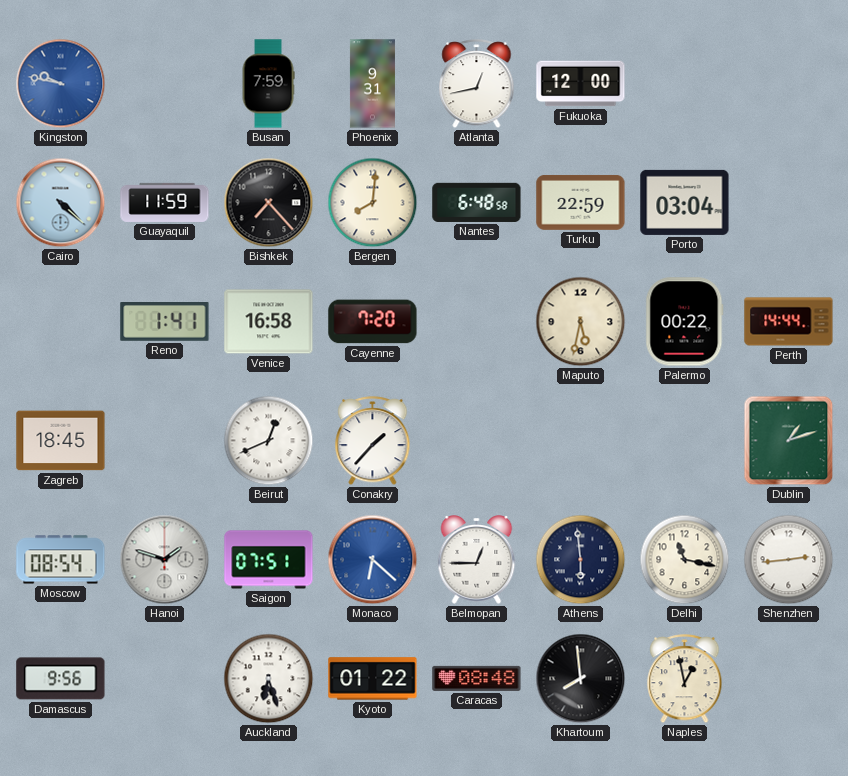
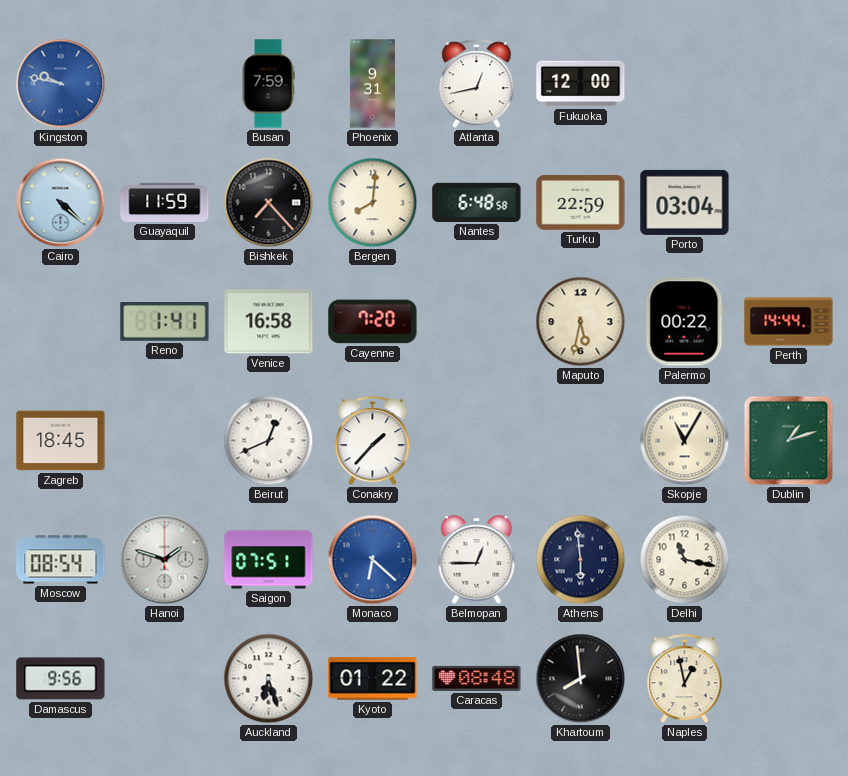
Skopje: none -> 11:05 (685, 441)
Shenzhen: 2:44 -> none (789, 560)
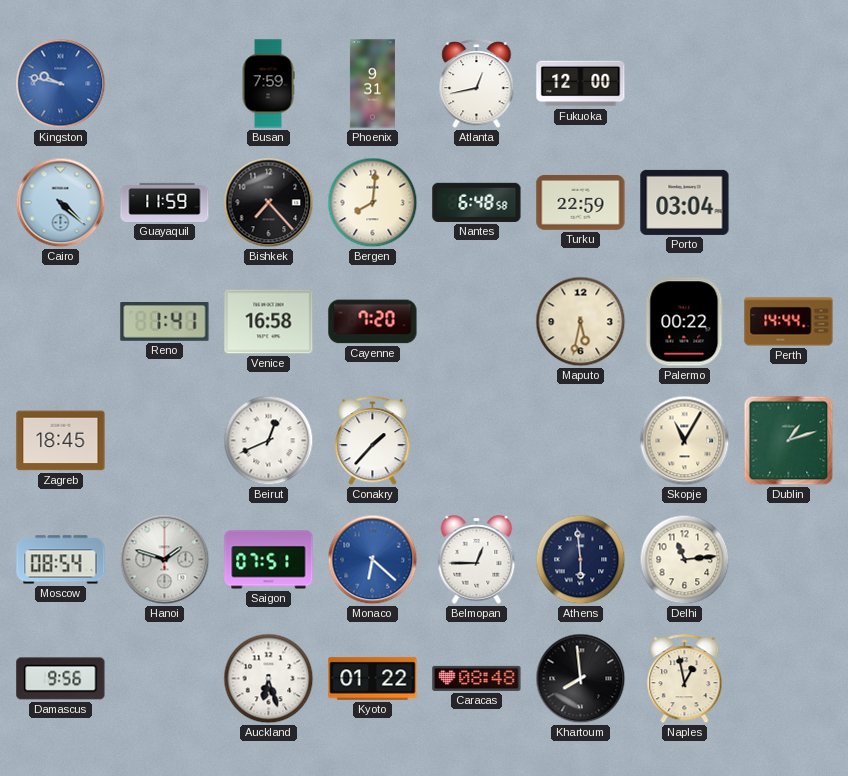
Delhi: 11:17 -> 11:14 (685, 560)
